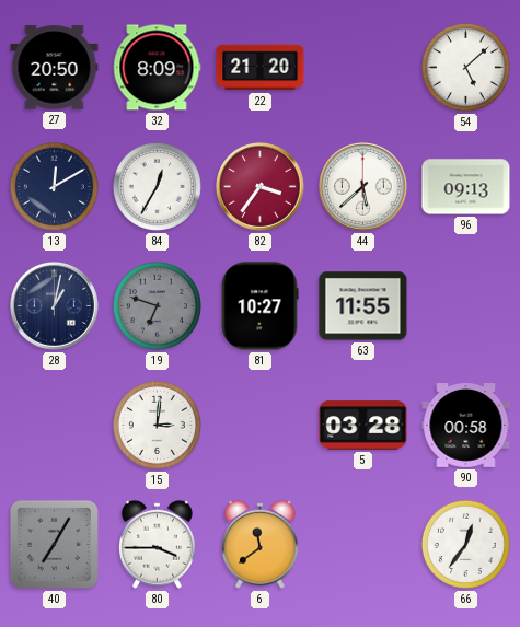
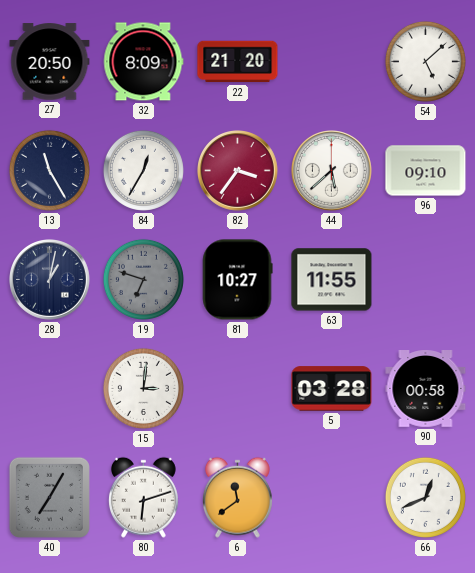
13: 12:10 -> 11:25 (49, 170)
96: 09:13 -> 09:10 (426, 171)
80: 3:45 -> 6:12 (143, 497)
66: 12:36 -> 12:41 (425, 497)
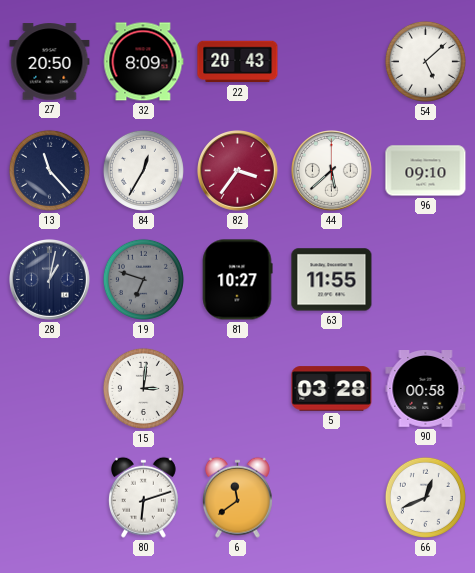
22: 21:20 -> 20:43 (238, 62)
13: 11:25 -> 11:23 (49, 170)
40: 7:05 -> none (49, 497)
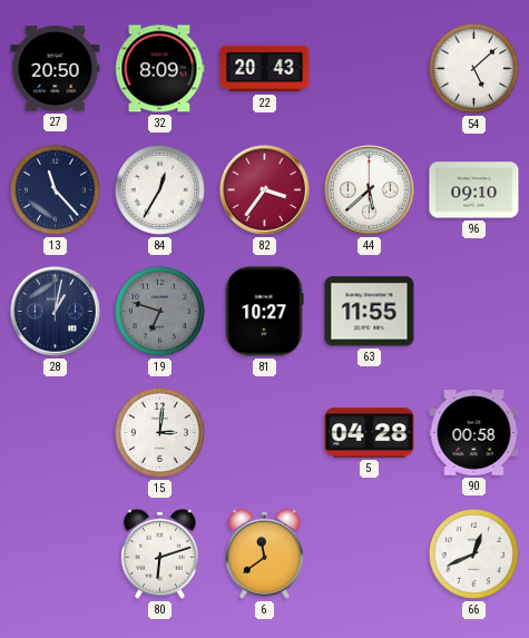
5: 03:28 -> 04:28 (370, 433)
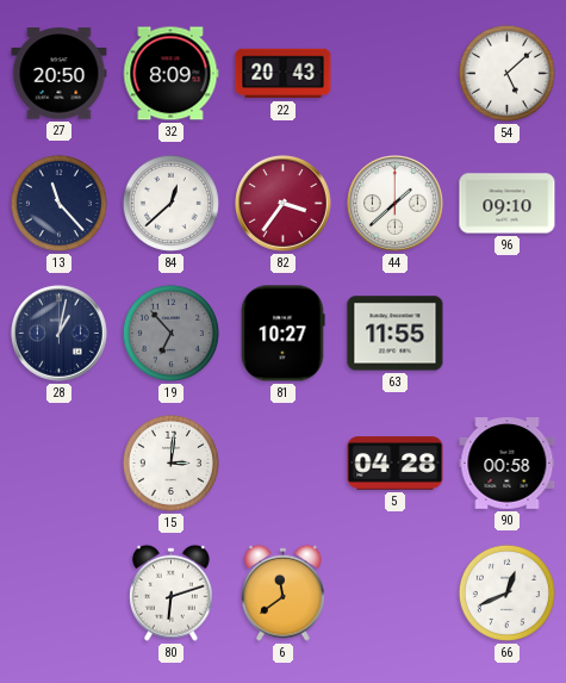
84: 12:35 -> 12:38 (170, 203)
44: 5:38 -> 1:38 (396, 204)
19: 6:48 -> 6:53 (170, 333)
